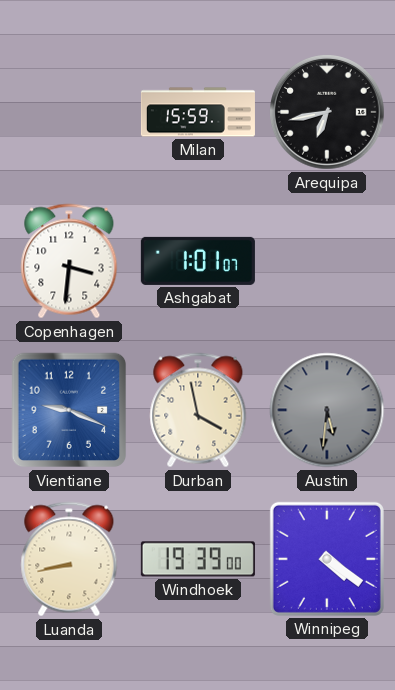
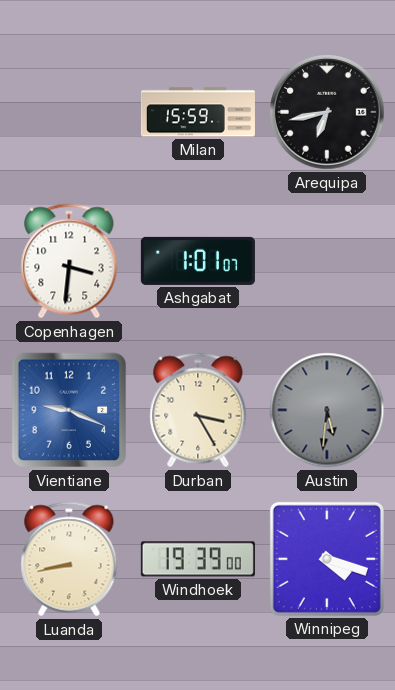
Durban: 3:58 -> 3:25 (198, 410)
Winnipeg: 4:21 -> 4:18 (327, 559)
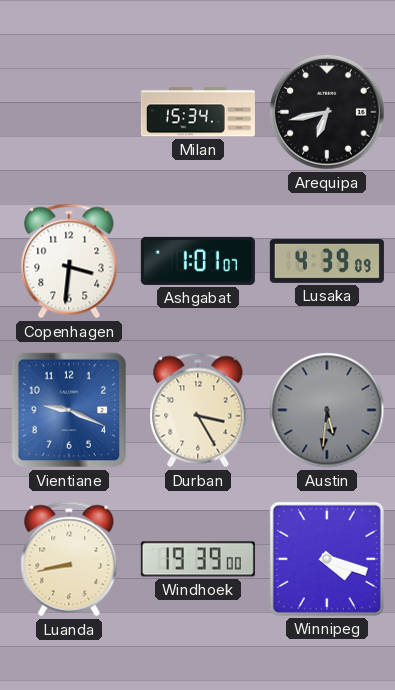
Milan: 15:59 -> 15:34 (198, 112)
Lusaka: none -> 4:39 (327, 261)
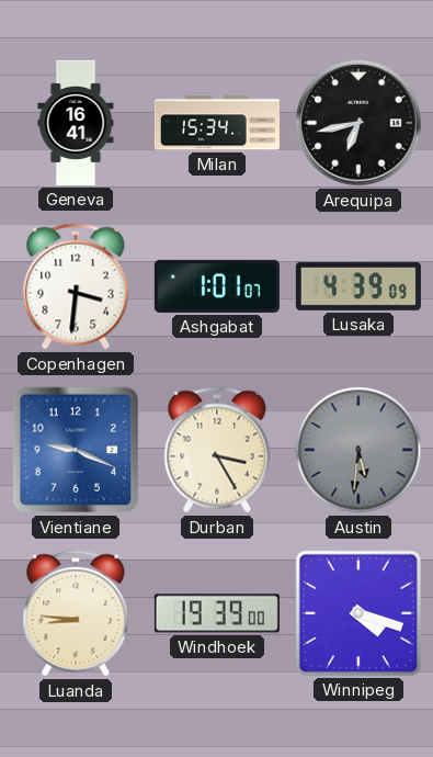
Geneva: none -> 16:41 (76, 123)
Luanda: 8:43 -> 8:46 (76, 613)
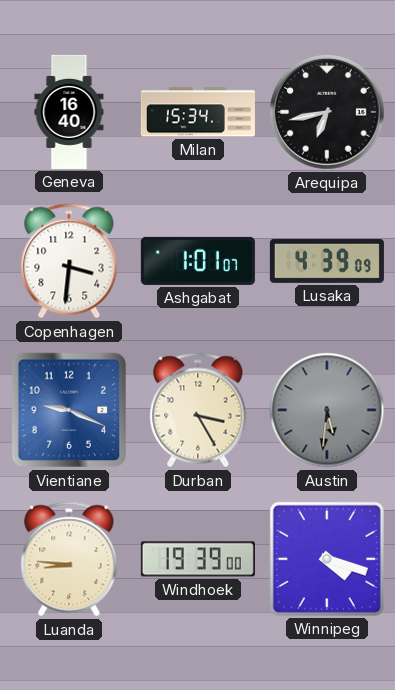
Geneva: 16:41 -> 16:40 (69, 112)
